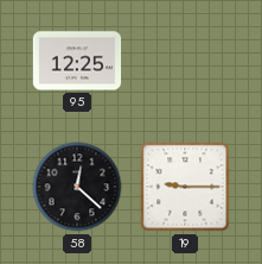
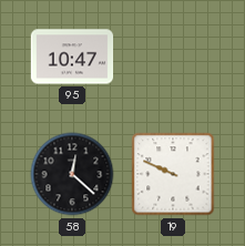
95: 12:25 -> 10:47 (72, 57)
19: 9:15 -> 9:49 (173, 174)
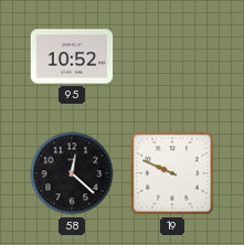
95: 10:47 -> 10:52 (72, 56)
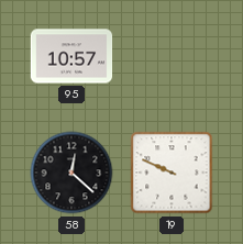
95: 10:52 -> 10:57 (71, 56)
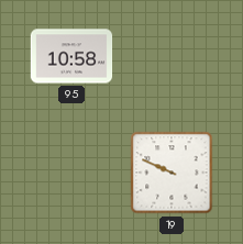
95: 10:57 -> 10:58 (71, 56)
58: 12:22 -> none (71, 173)
